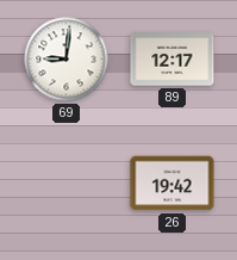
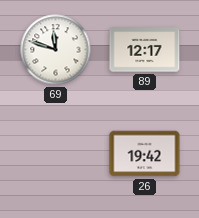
69: 9:01 -> 11:48 (56, 50)
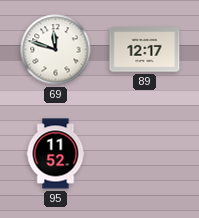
95: none -> 11:52 (56, 154)
26: 19:42 -> none (145, 154)
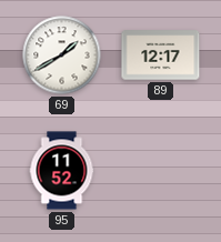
69: 11:48 -> 1:40 (62, 56)
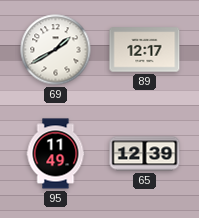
95: 11:52 -> 11:49 (56, 154)
65: none -> 12:39 (145, 154)
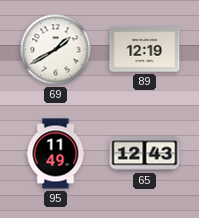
89: 12:17 -> 12:19 (145, 50)
65: 12:39 -> 12:43 (145, 154)
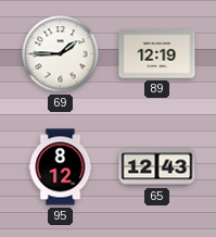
69: 1:40 -> 1:45 (61, 54)
95: 11:49 -> 8:12 (61, 167)
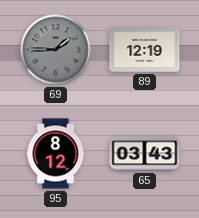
69 dial: white -> grey (56, 50)
65: 12:43 -> 03:43 (145, 154)
